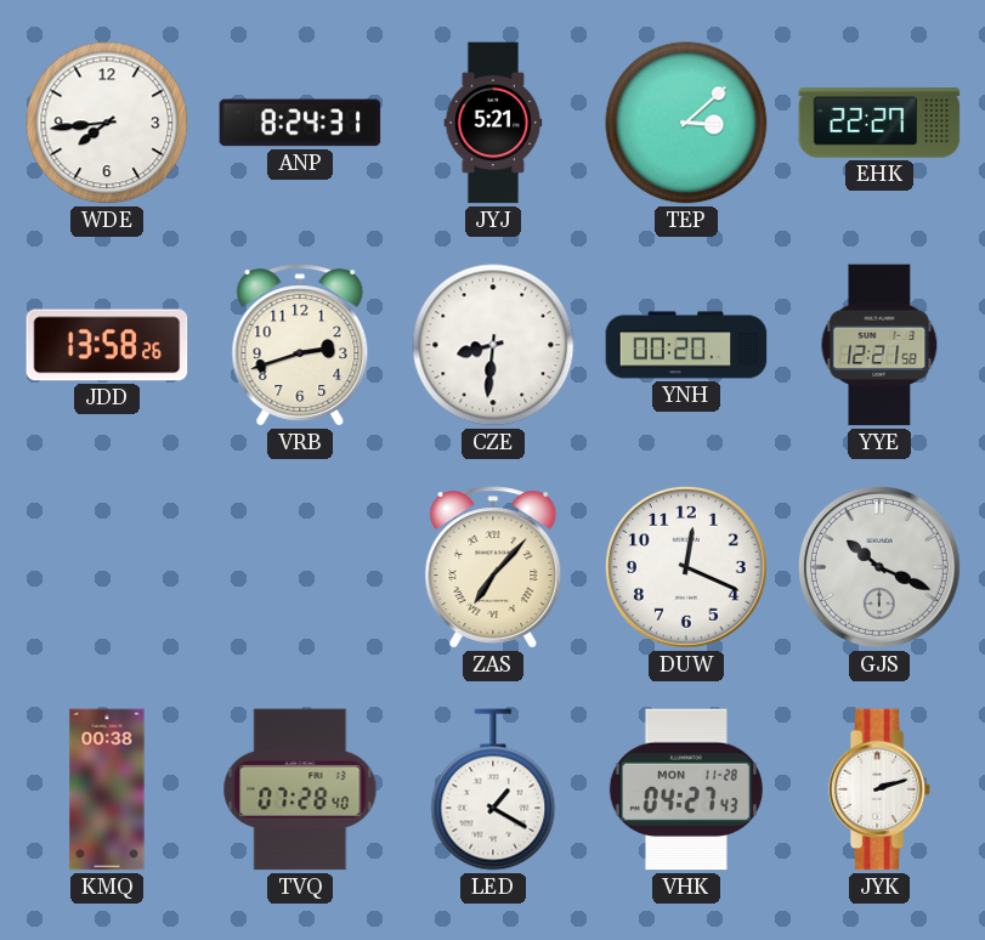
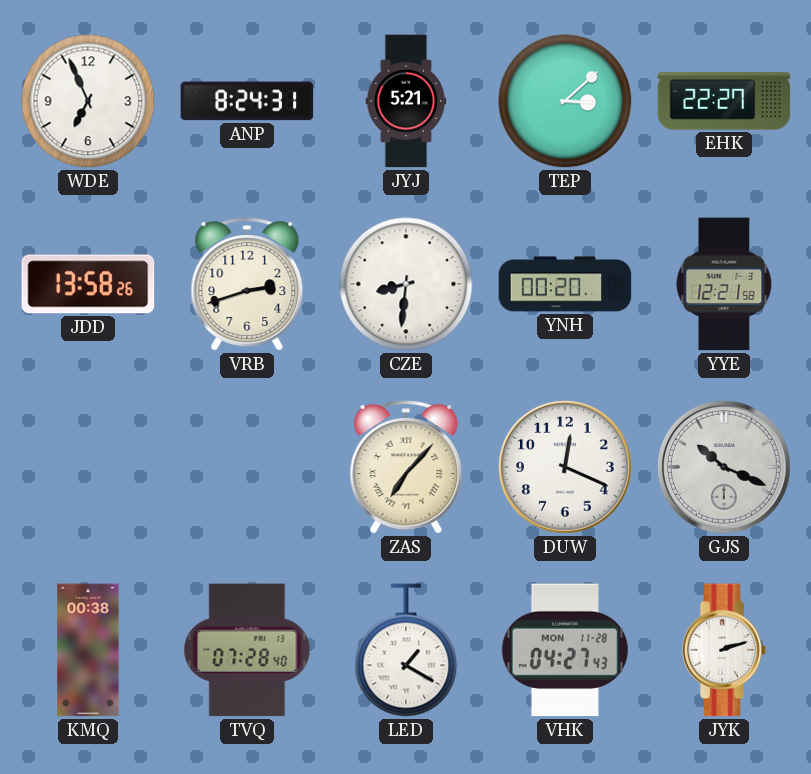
WDE: 7:44 -> 6:56 (88, 101)
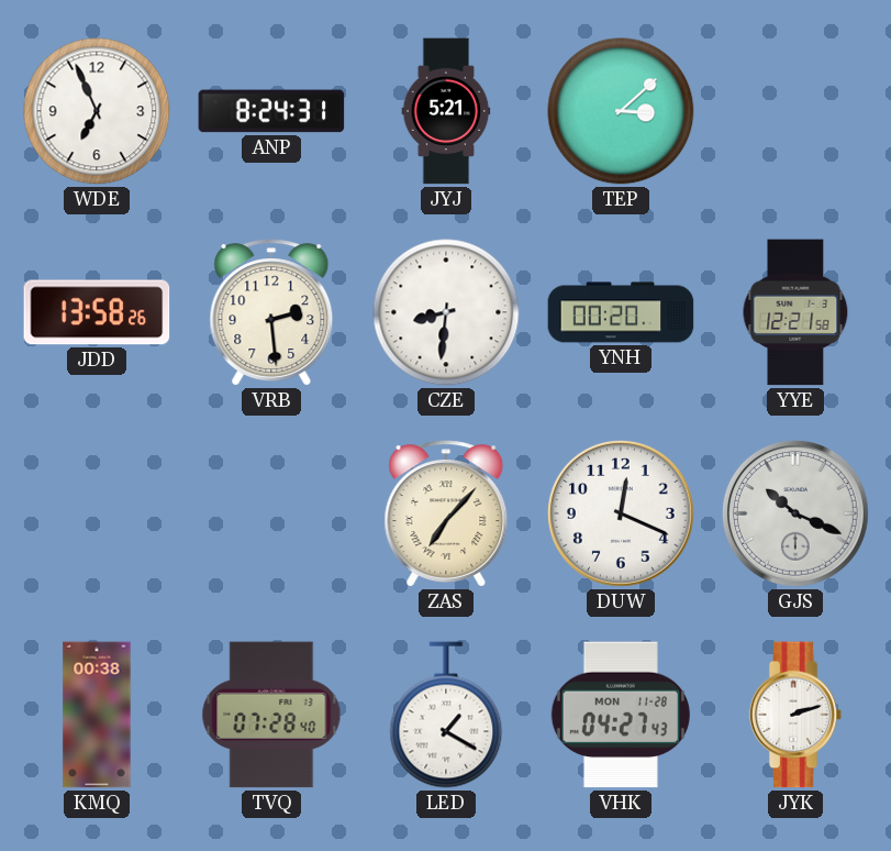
EHK: 22:27 -> none (724, 101)
VRB: 2:42 -> 2:29 (271, 312)
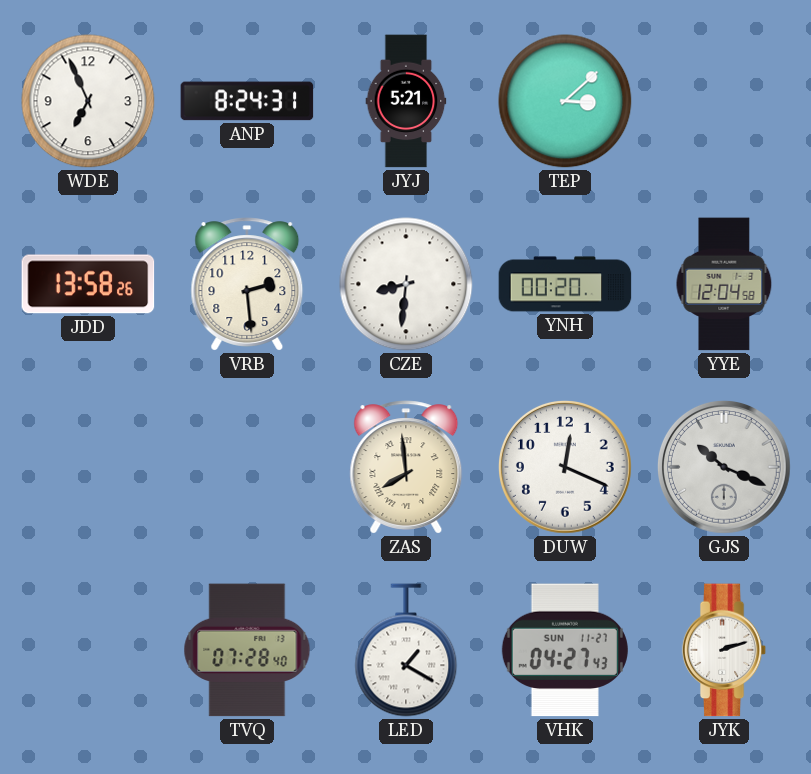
YYE: 12:21 -> 12:04 (724, 284)
ZAS: 7:07 -> 7:59 (406, 467)
KMQ: 00:38 -> none (97, 715)
VHK date: MON 11-28 -> SUN 11-27 (565, 650)
